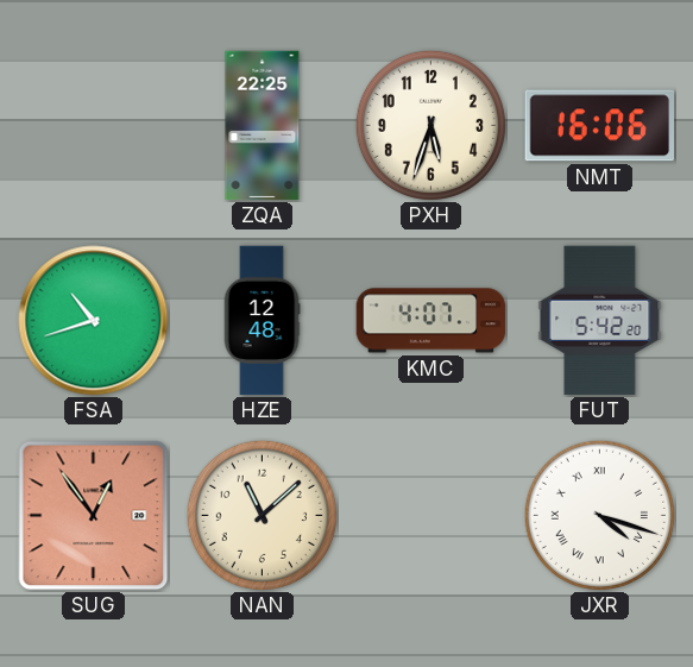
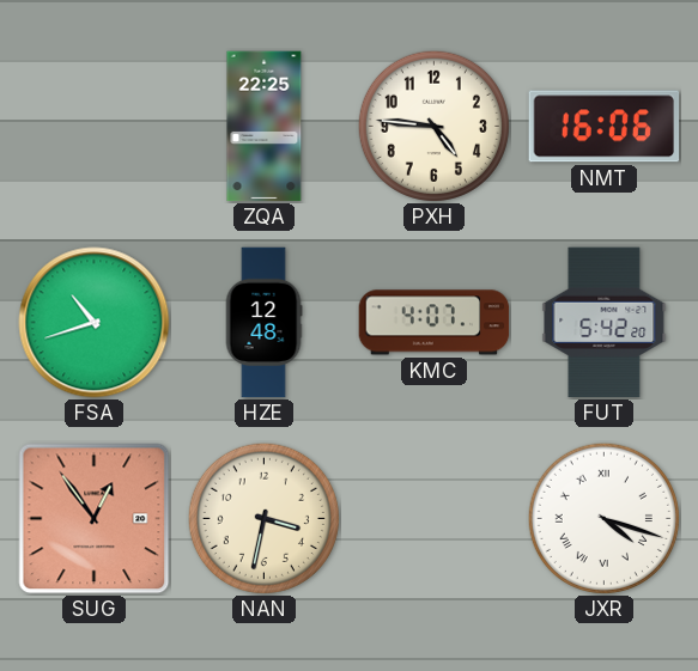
PXH: 5:33 -> 4:46 (433, 126)
NAN: 11:08 -> 3:32 (263, 518)
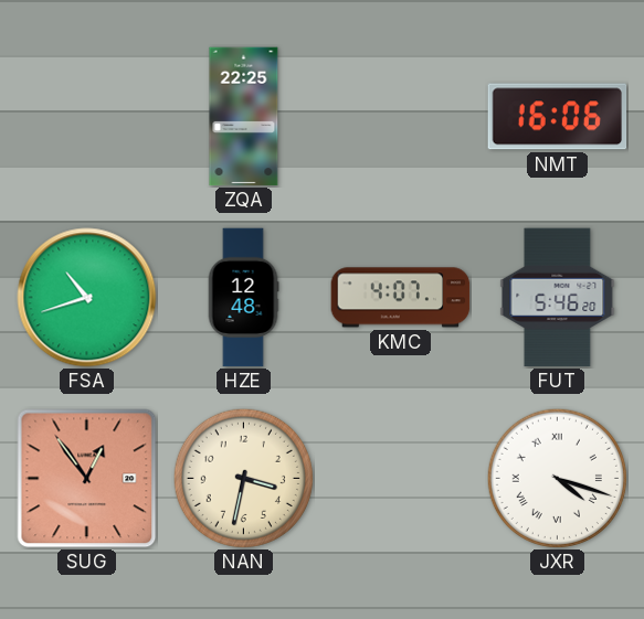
PXH: 4:46 -> none (433, 126)
FUT: 5:42 -> 5:46 (558, 298)
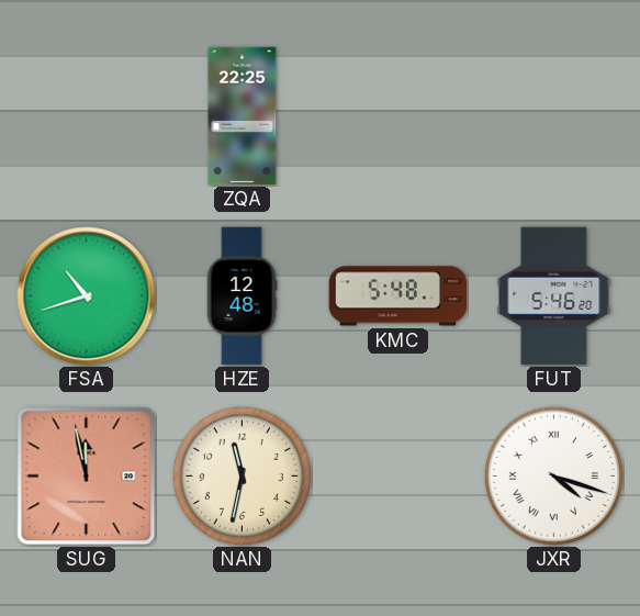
NMT: 16:06 -> none (558, 117)
KMC: 4:07 -> 5:48 (398, 296)
SUG: 12:54 -> 11:58 (87, 477)
NAN: 3:32 -> 11:32 (242, 475)
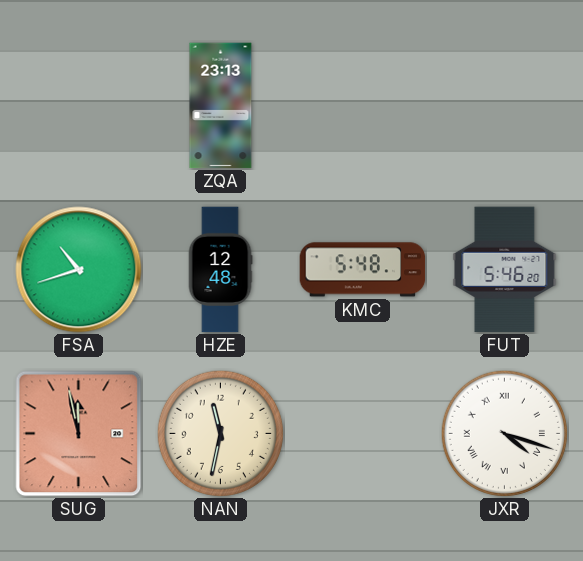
ZQA: 22:25 -> 23:13 (221, 106)
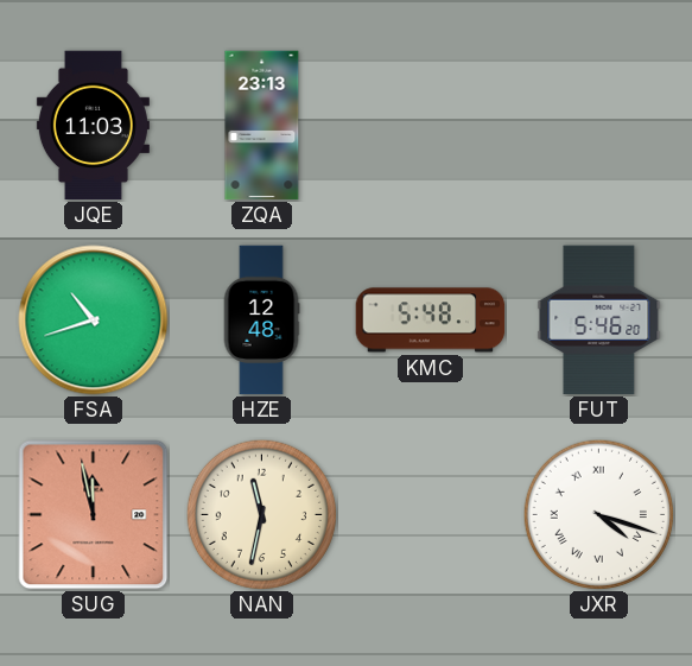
JQE: none -> 11:03 (93, 126)
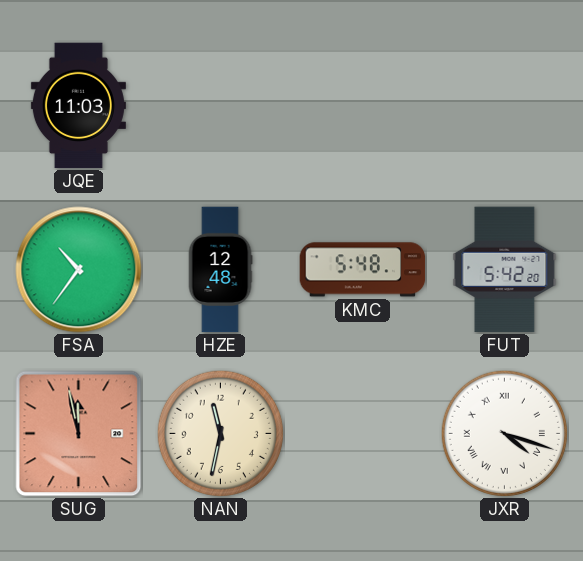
ZQA: 23:13 -> none (262, 126)
FSA: 10:42 -> 10:36 (79, 270)
FUT: 5:46 -> 5:42 (505, 270)
